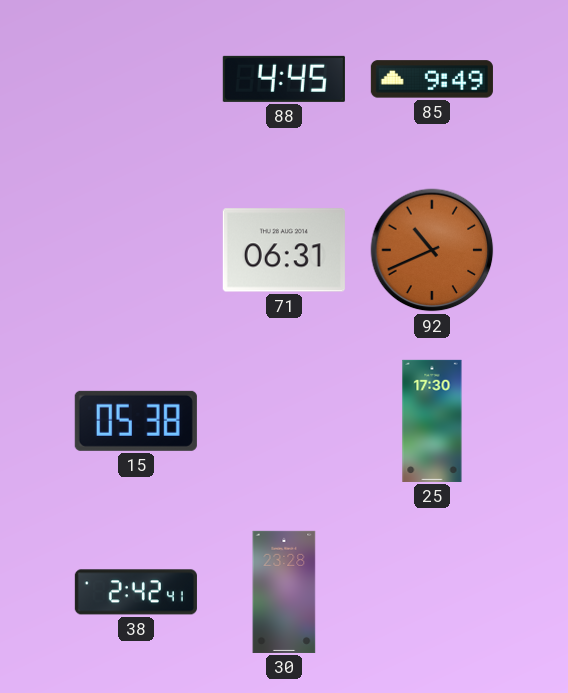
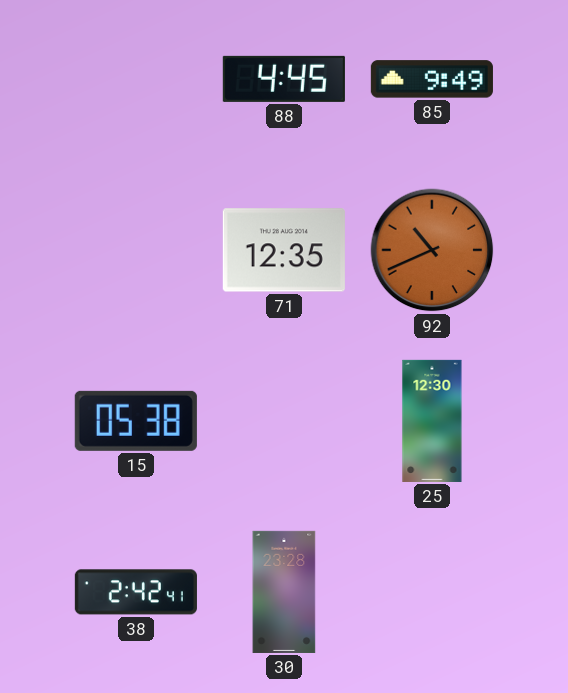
71: 06:31 -> 12:35 (284, 250)
25: 17:30 -> 12:30 (432, 421)
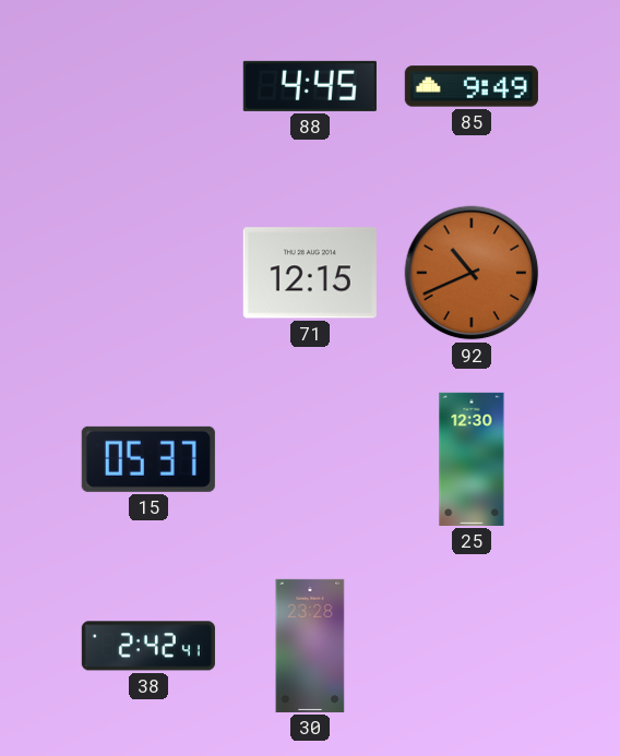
71: 12:35 -> 12:15 (310, 273)
15: 05:38 -> 05:37 (148, 459)
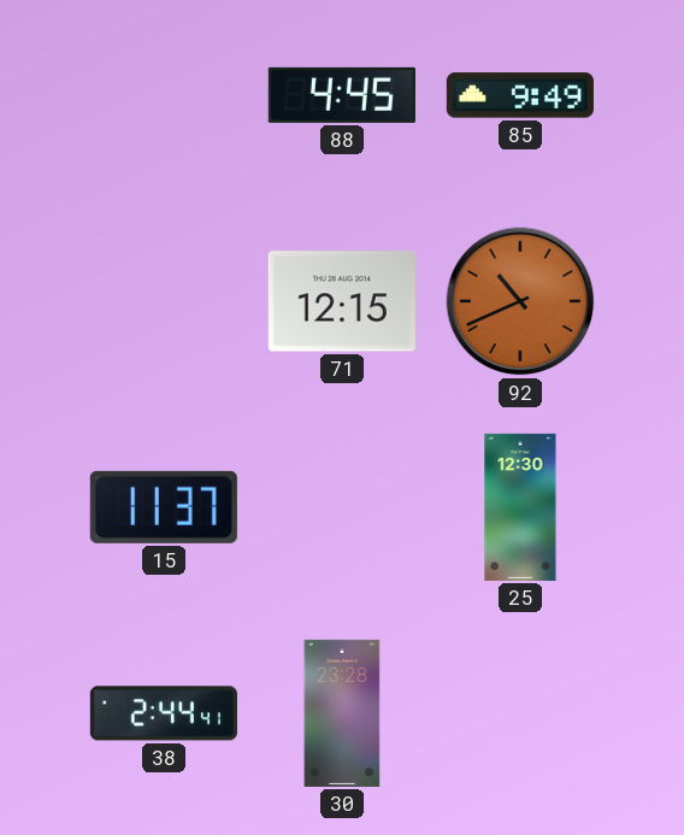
15: 05:37 -> 11:37 (164, 507)
38: 2:42 -> 2:44 (164, 713)
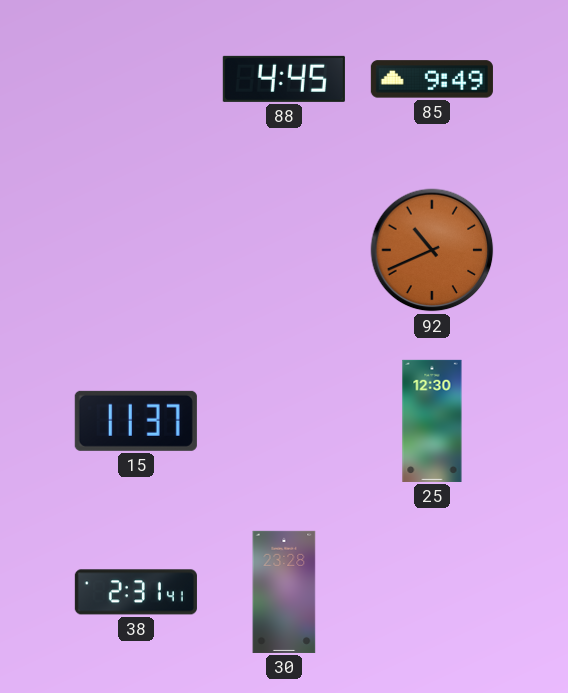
71: 12:15 -> none (342, 301)
38: 2:44 -> 2:31 (136, 592)
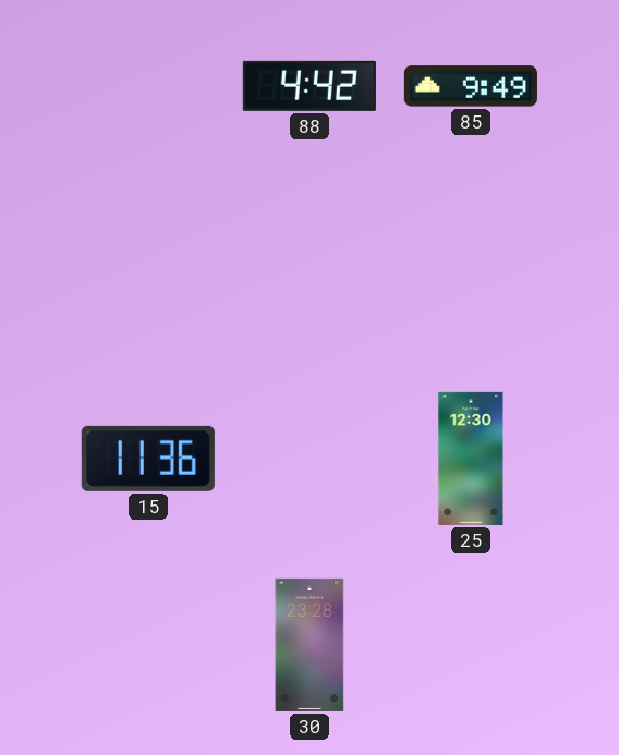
88: 4:45 -> 4:42 (309, 86)
92: 10:41 -> none (432, 250)
15: 11:37 -> 11:36 (148, 459)
38: 2:31 -> none (136, 592)
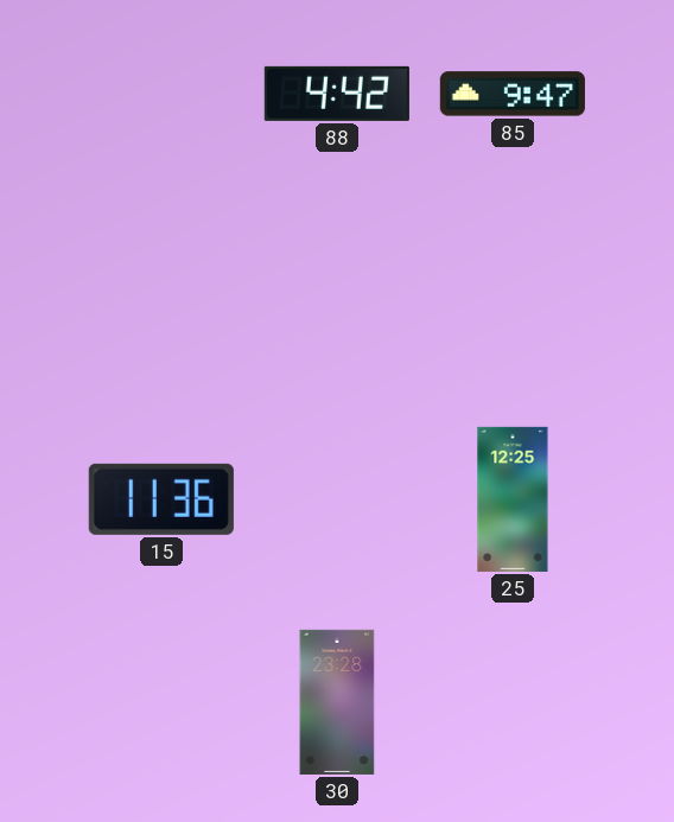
85: 9:49 -> 9:47 (513, 94)
25: 12:30 -> 12:25 (513, 499)
